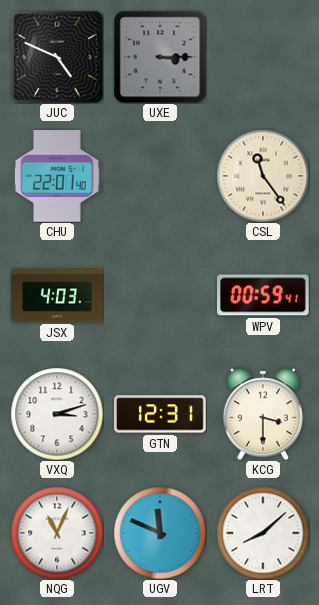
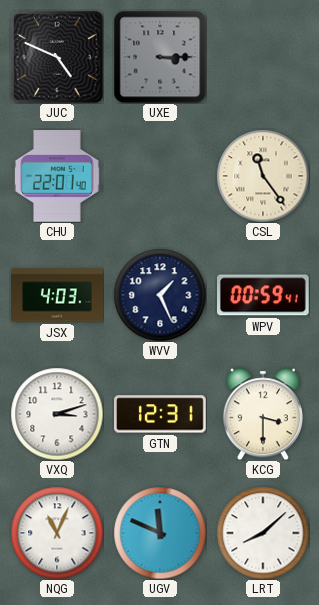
WVV: none -> 1:26 (160, 295)
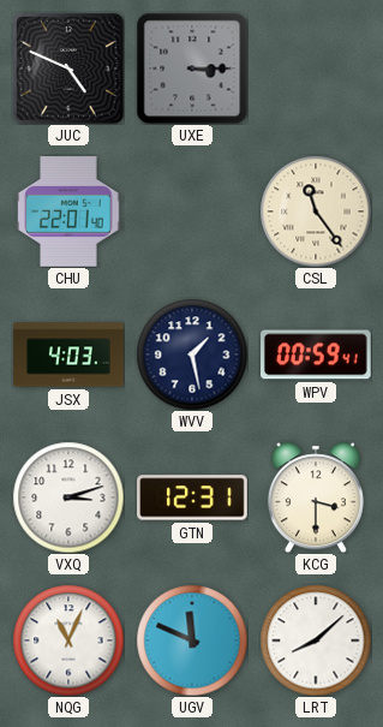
WVV: 1:26 -> 1:28 (192, 354)
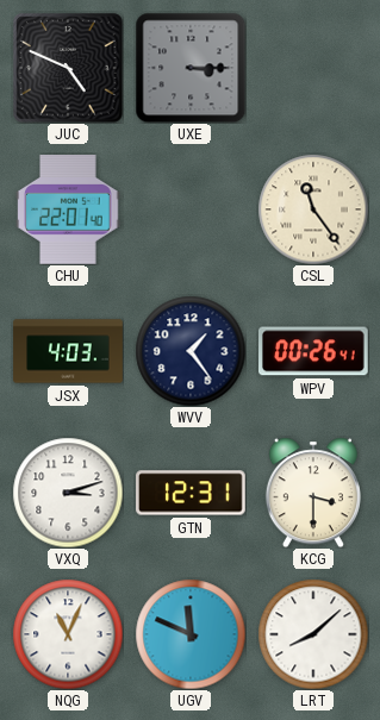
WVV: 1:28 -> 1:24 (191, 351)
WPV: 00:59 -> 00:26 (314, 351)
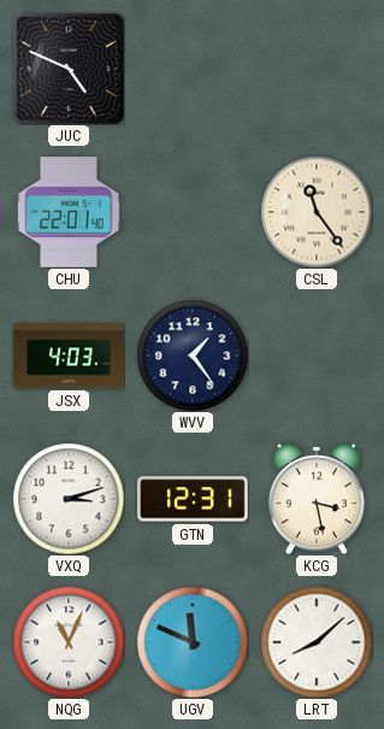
UXE: 3:15 -> none (191, 68)
WPV: 00:26 -> none (314, 351)
KCG: 3:30 -> 3:28 (317, 499)
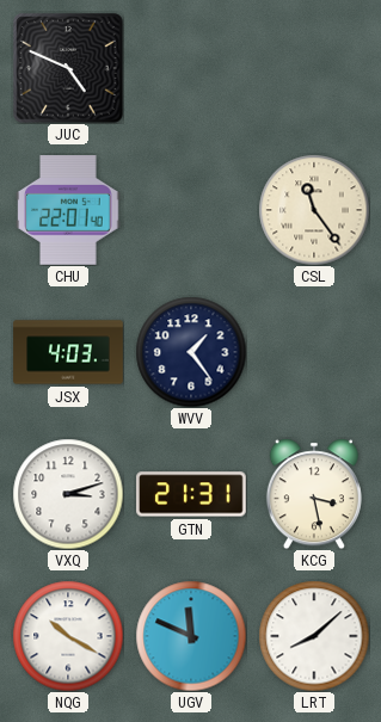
GTN: 12:31 -> 21:31 (191, 494)
NQG: 11:04 -> 10:20 (68, 636)
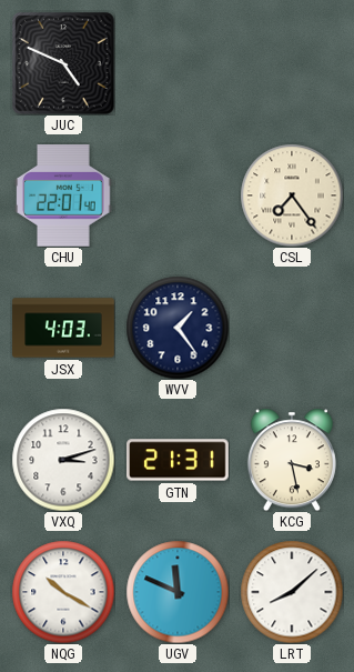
CSL: 11:24 -> 7:24 (292, 195)
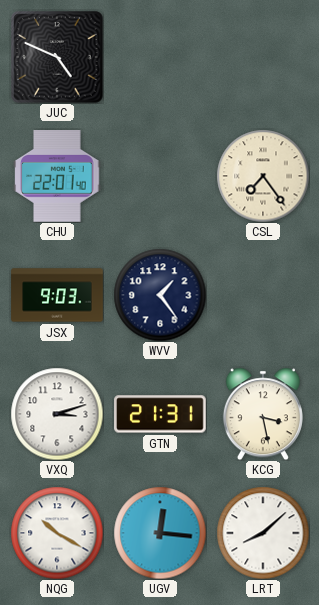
JSX: 4:03 -> 9:03 (57, 295)
UGV: 11:49 -> 12:16 (160, 533)
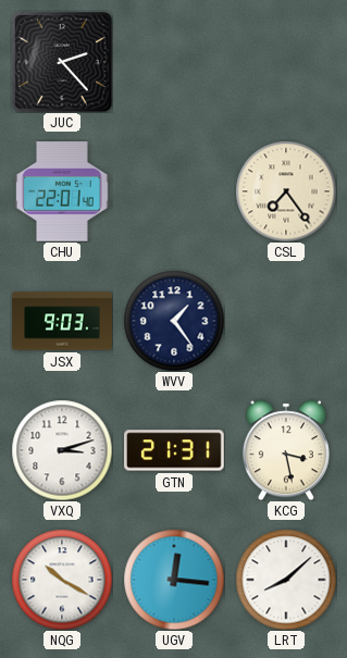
JUC: 4:49 -> 2:23 (62, 62)
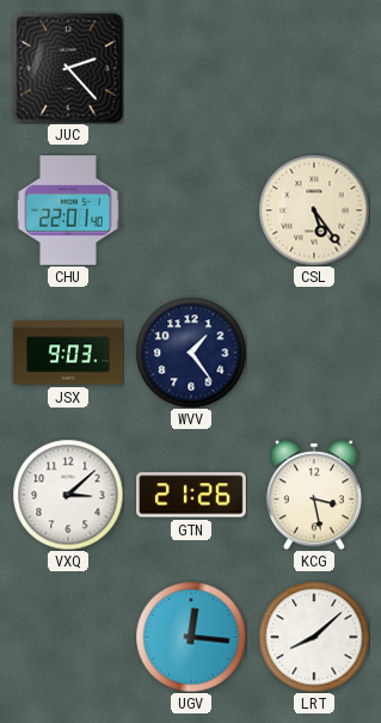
CSL: 7:24 -> 5:24 (314, 210)
VXQ: 3:12 -> 3:08 (68, 495)
GTN: 21:31 -> 21:26 (191, 495)
NQG: 10:20 -> none (62, 580)
